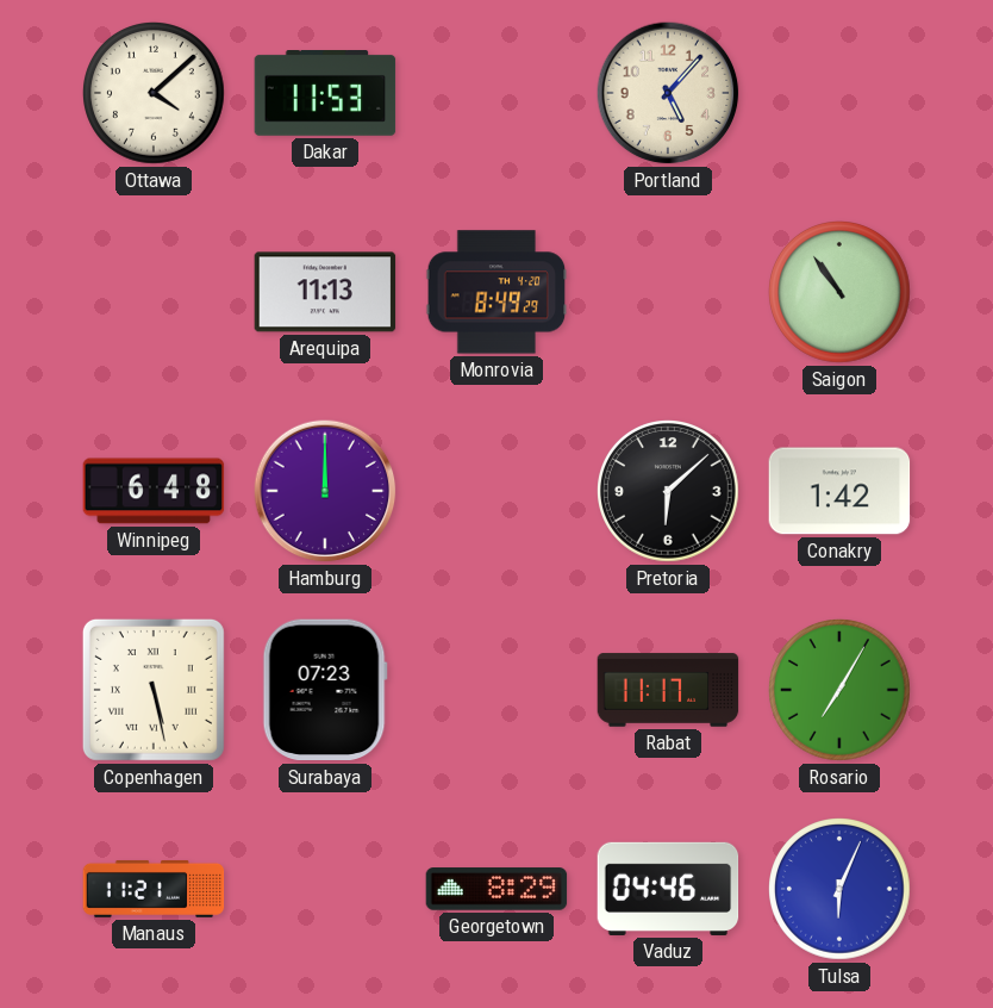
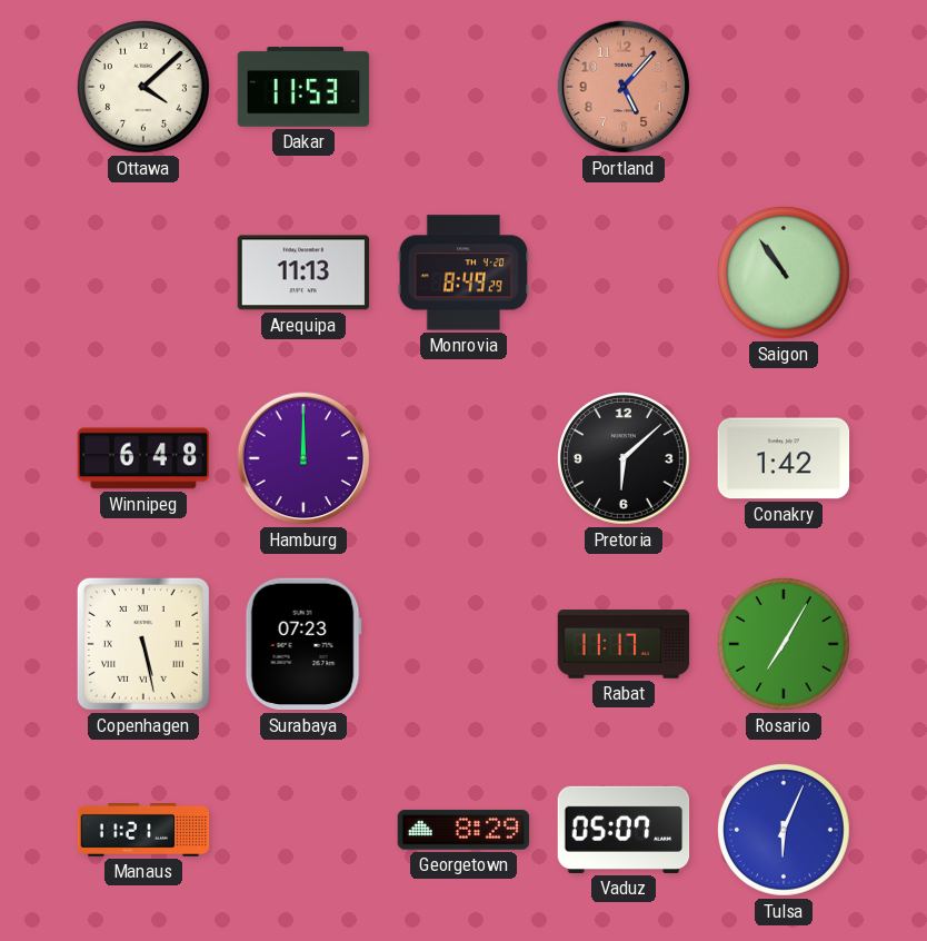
Portland dial: cream -> salmon (624, 87)
Vaduz: 04:46 -> 05:07 (624, 830)
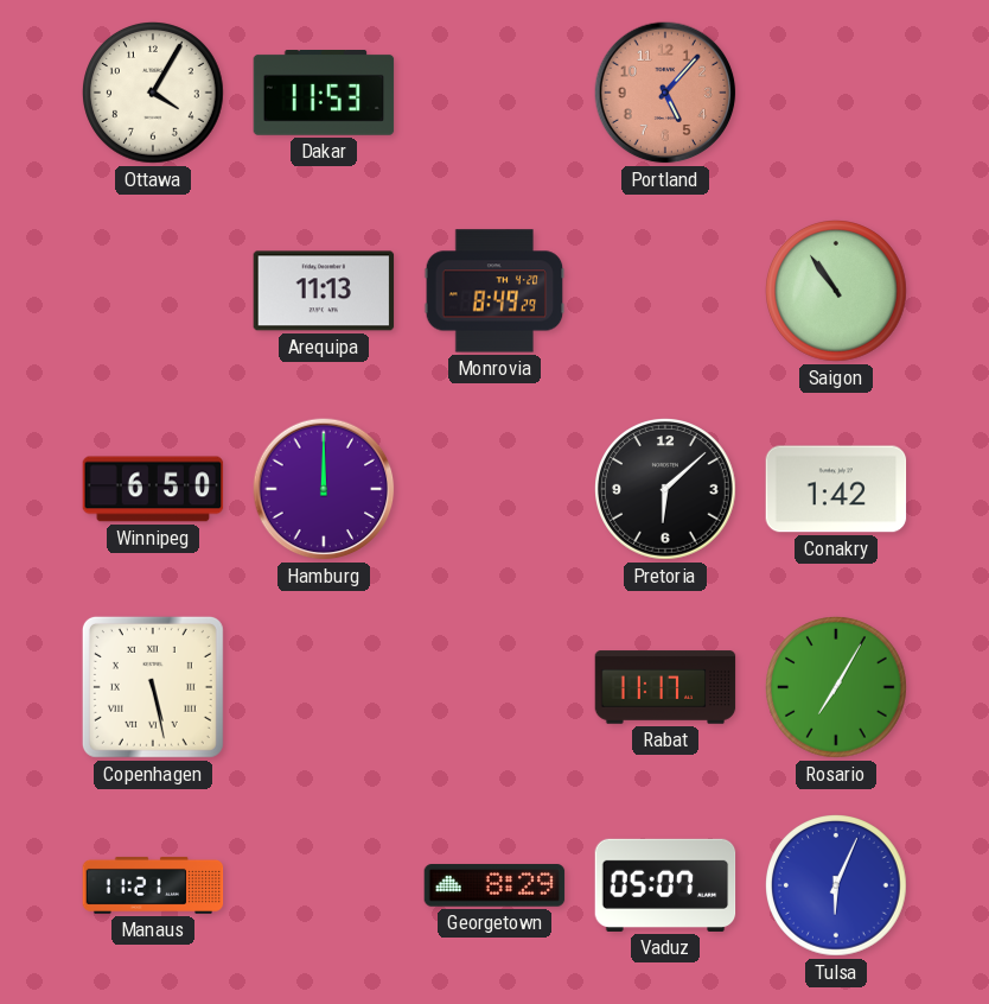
Ottawa: 4:08 -> 4:05 (154, 94)
Winnipeg: 6:48 -> 6:50 (153, 489)
Surabaya: 07:23 -> none (303, 644)
